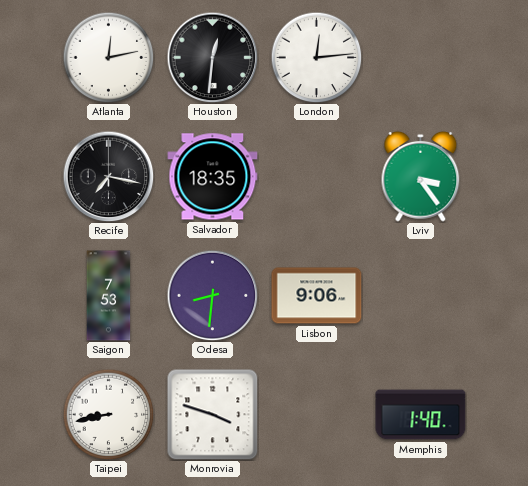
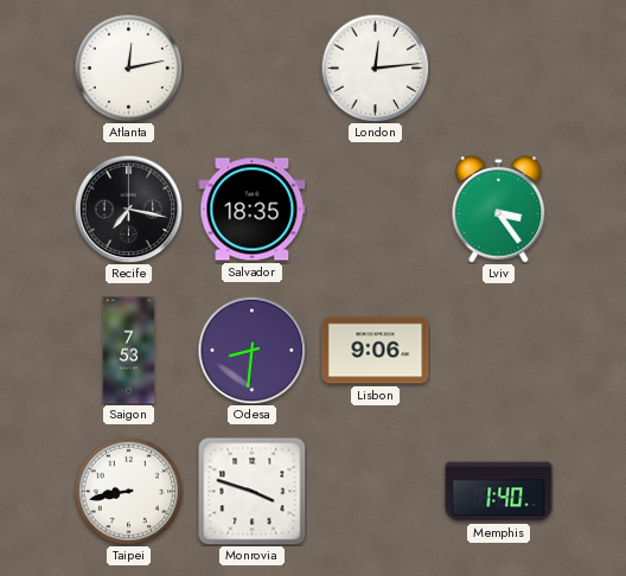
Houston: 12:31 -> none (212, 57)
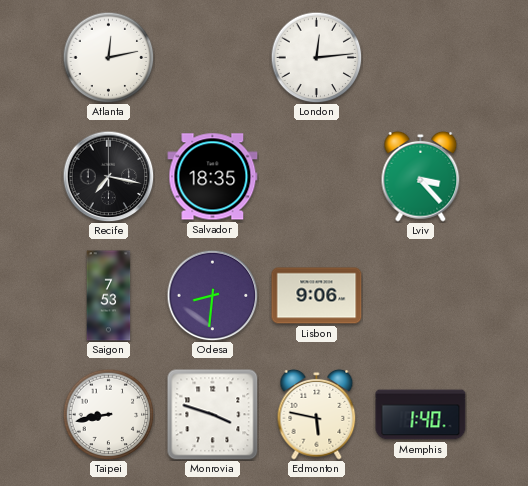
Lviv: 3:24 -> 3:23 (421, 176)
Edmonton: none -> 5:47 (317, 414)
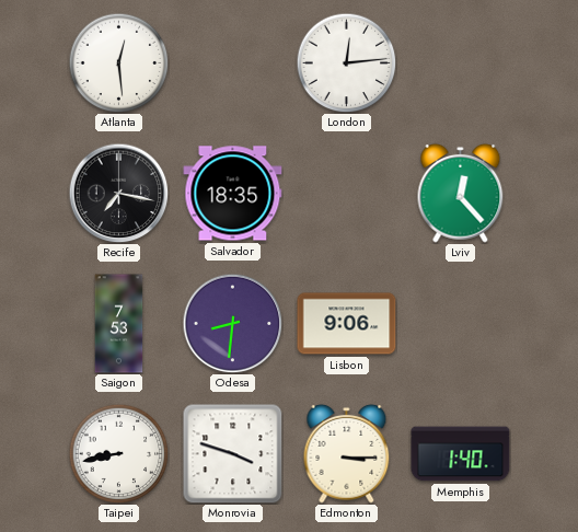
Atlanta: 12:13 -> 12:29 (118, 62)
Lviv: 3:23 -> 12:23 (461, 193)
Edmonton: 5:47 -> 3:15 (347, 453)
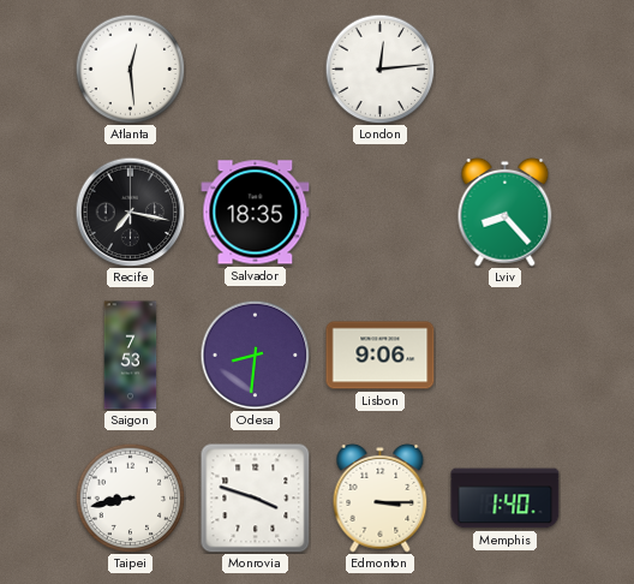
Lviv: 12:23 -> 8:23 (506, 211)
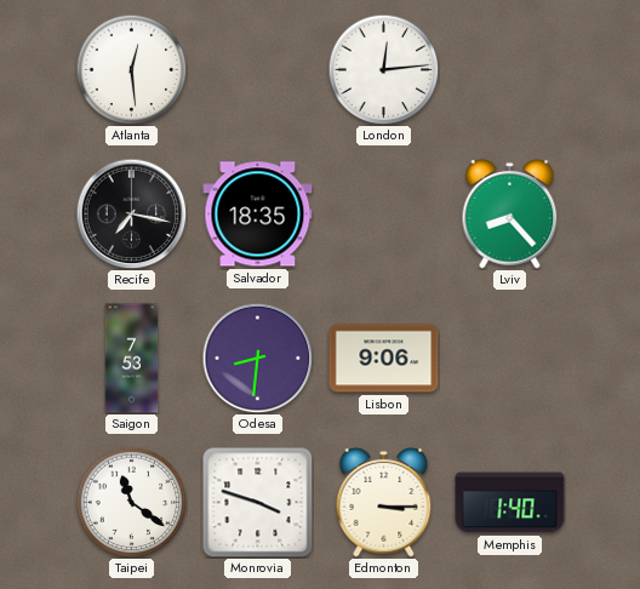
Taipei: 8:43 -> 11:21 (131, 502)
